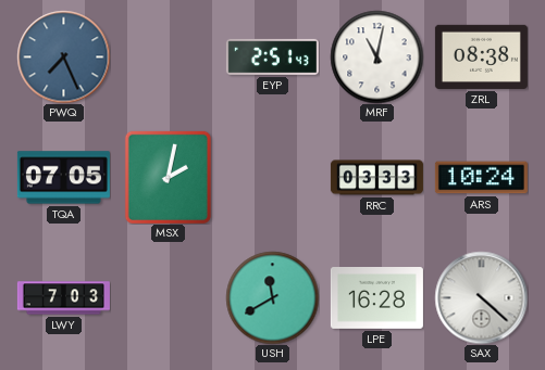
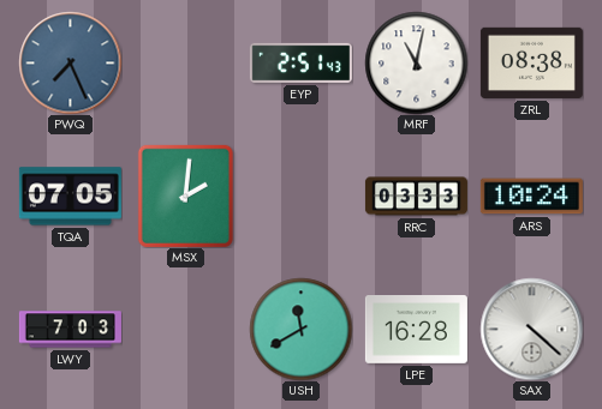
MSX: 2:02 -> 2:01 (185, 196)
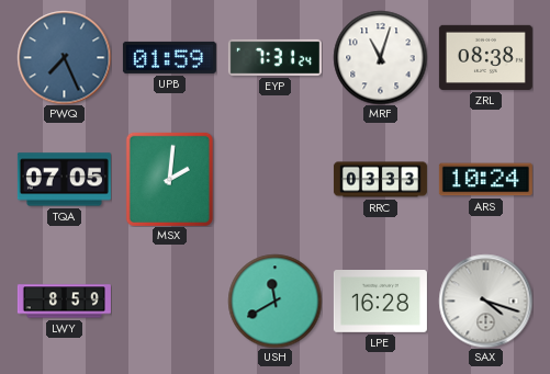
UPB: none -> 01:59 (169, 57)
EYP: 2:51 -> 7:31 (274, 57)
MRF: 11:02 -> 11:03 (380, 57)
LWY: 7:03 -> 8:59 (64, 302)
SAX: 4:22 -> 4:18 (485, 301)
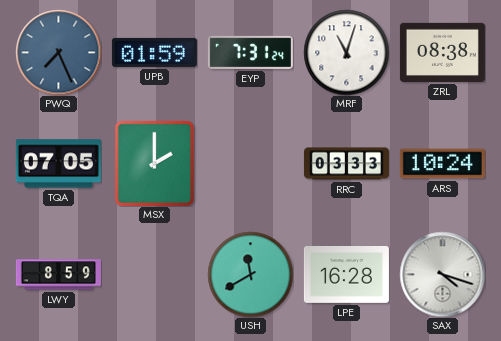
MSX: 2:01 -> 2:00 (154, 163)
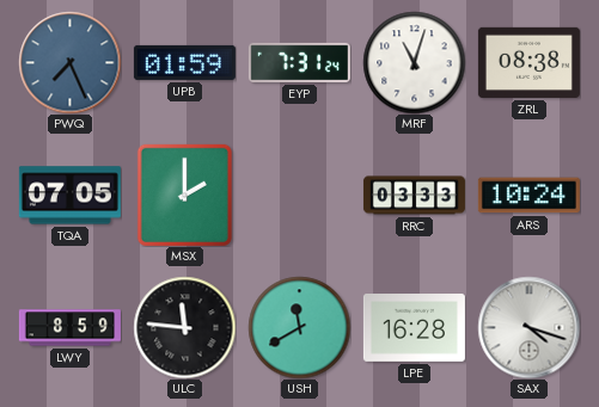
ULC: none -> 11:46 (184, 327)
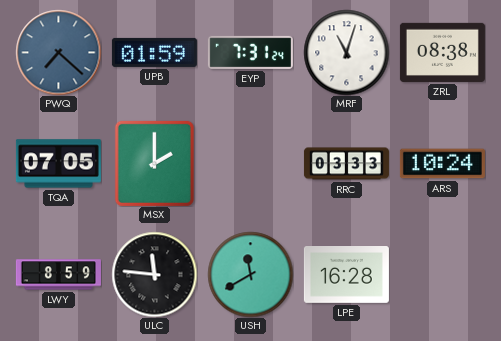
PWQ: 7:26 -> 7:22 (58, 52)
SAX: 4:18 -> none (528, 327)
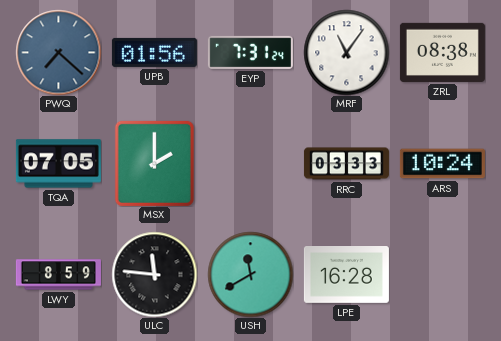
UPB: 01:59 -> 01:56 (154, 52)
MRF: 11:03 -> 11:06 (346, 52)
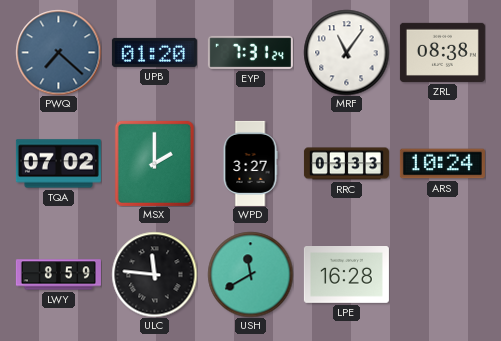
UPB: 01:56 -> 01:20 (154, 52)
TQA: 07:05 -> 07:02 (58, 164)
WPD: none -> 3:27 (250, 163)
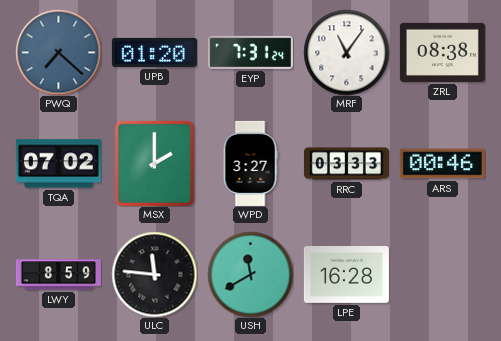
ARS: 10:24 -> 00:46 (442, 164)
